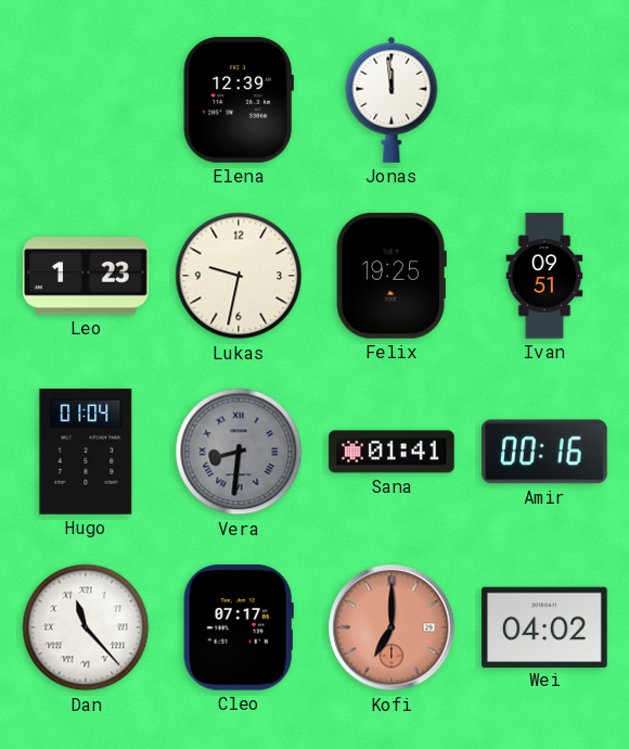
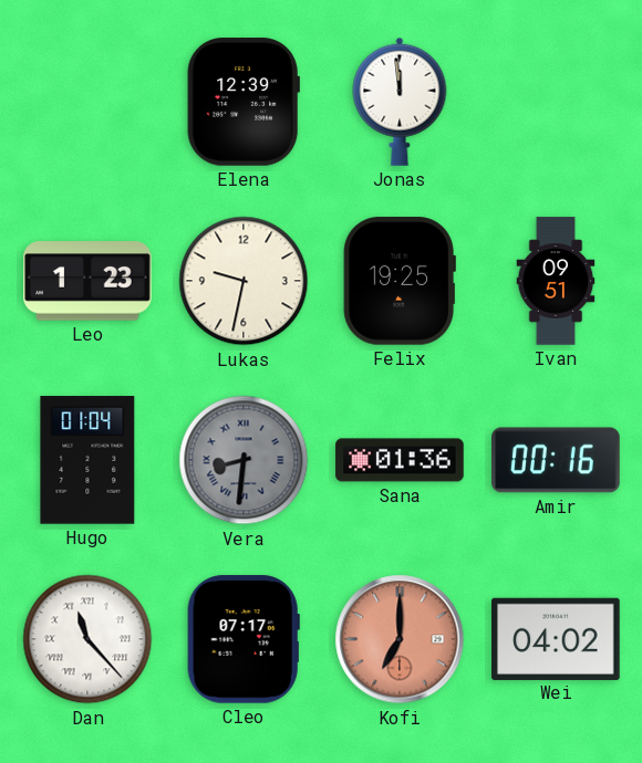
Sana: 01:41 -> 01:36 (400, 460)
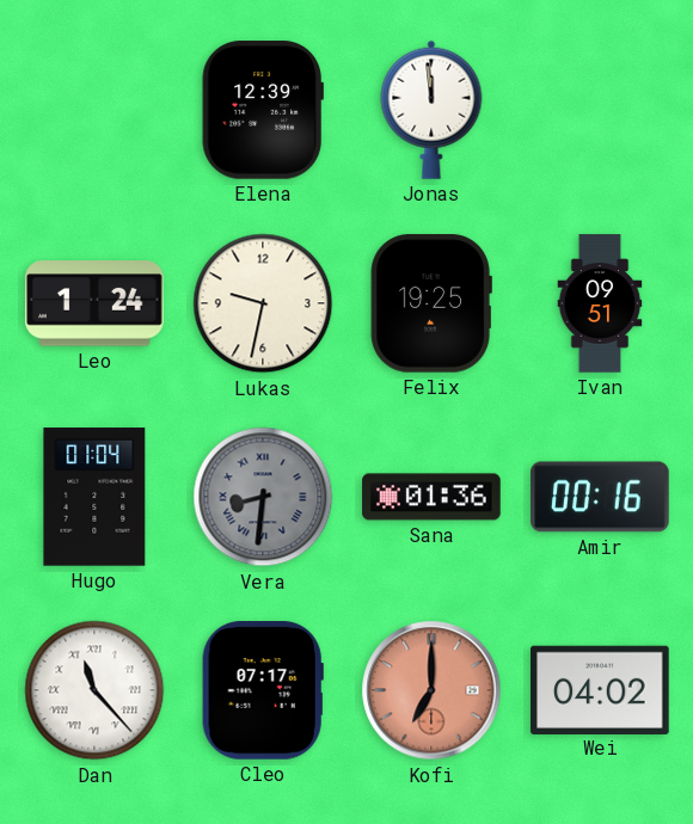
Leo: 1:23 -> 1:24 (94, 303)
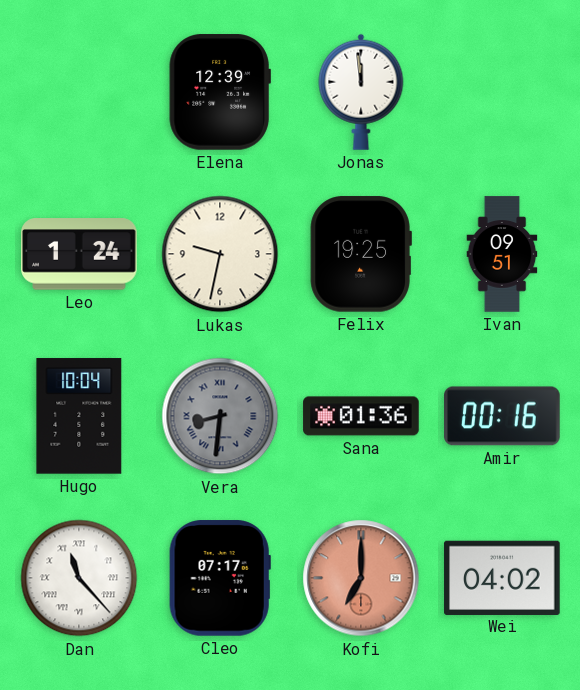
Hugo: 01:04 -> 10:04 (79, 416)
